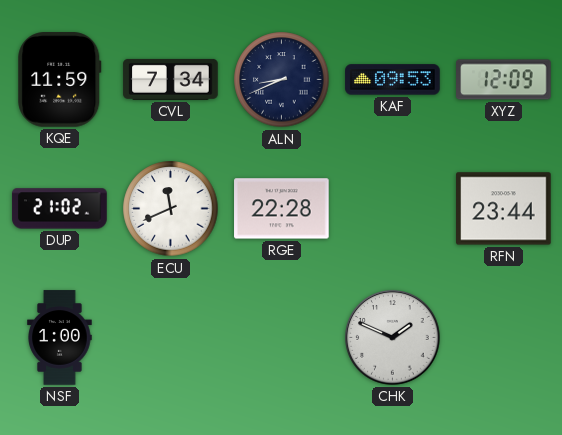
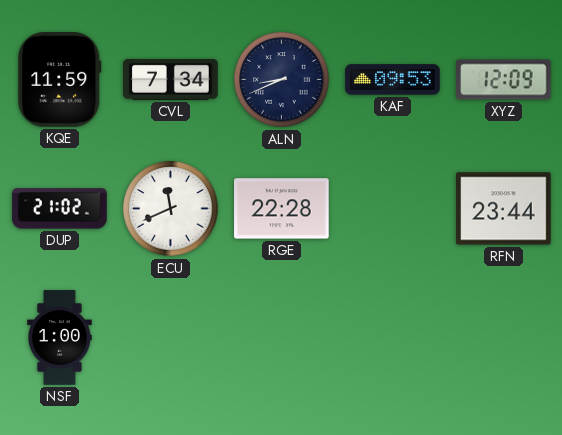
CHK: 1:49 -> none (393, 338)
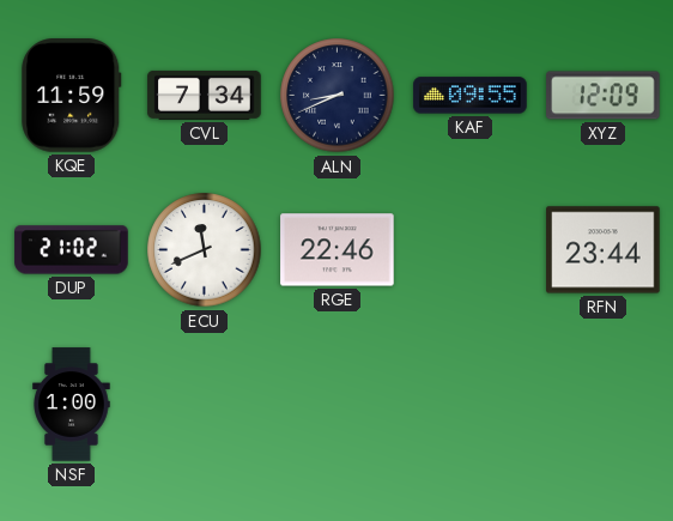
KAF: 09:53 -> 09:55 (471, 96)
RGE: 22:28 -> 22:46 (338, 250)
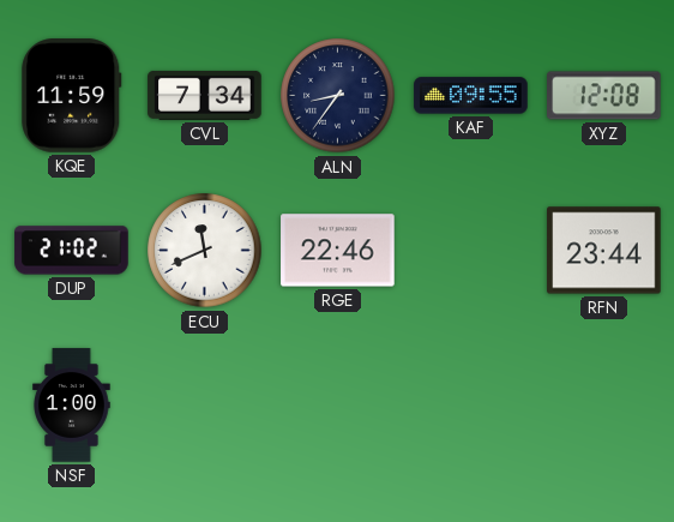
ALN: 8:41 -> 8:36 (338, 96)
XYZ: 12:09 -> 12:08 (604, 96)
